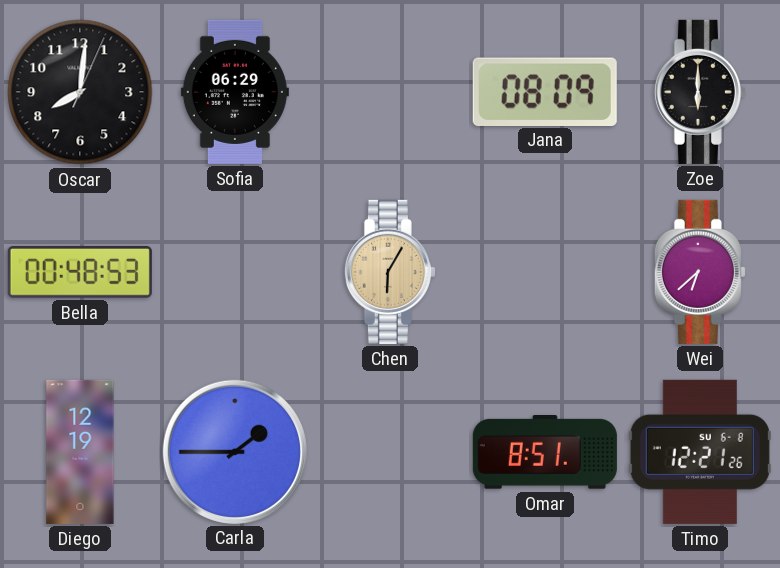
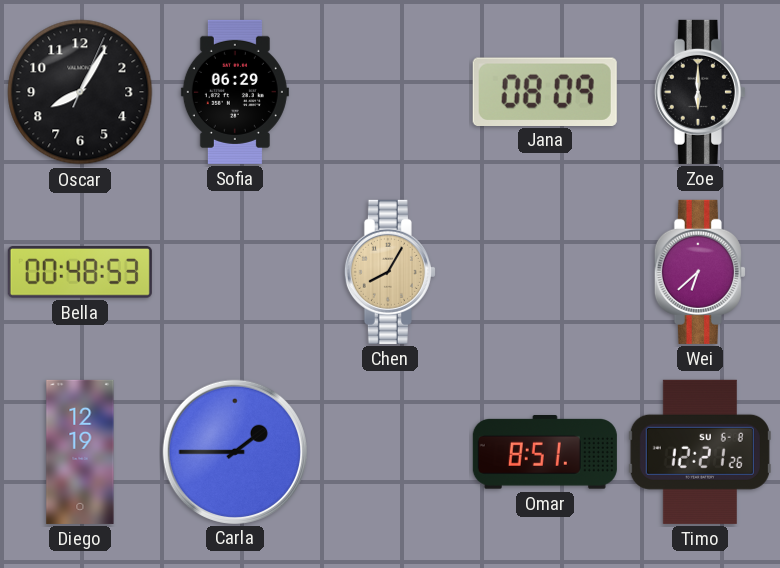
Oscar: 8:01 -> 8:05 (80, 92)
Chen: 6:05 -> 8:05 (390, 272)
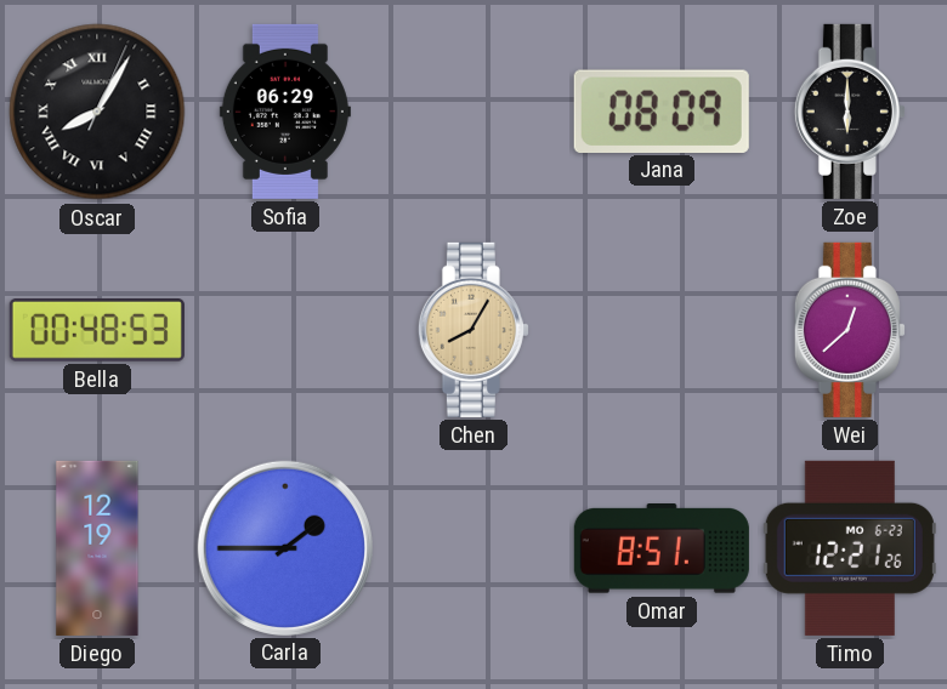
Oscar numerals: Arabic -> Roman (97, 112)
Wei: 6:38 -> 12:38 (850, 330)
Timo date: SU 6-8 -> MO 6-23 (850, 548)
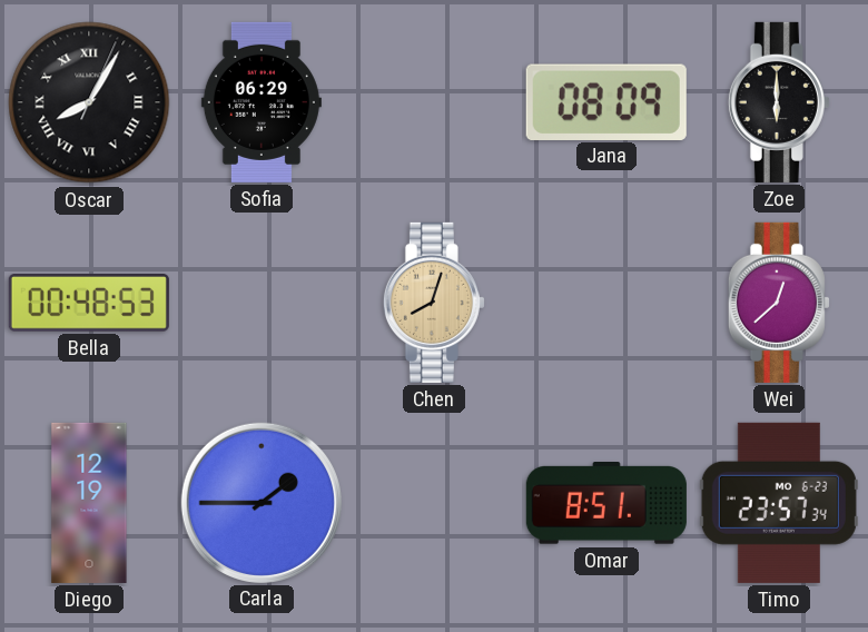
Chen: 8:05 -> 8:03 (434, 303)
Timo: 12:21 -> 23:57 (779, 503)
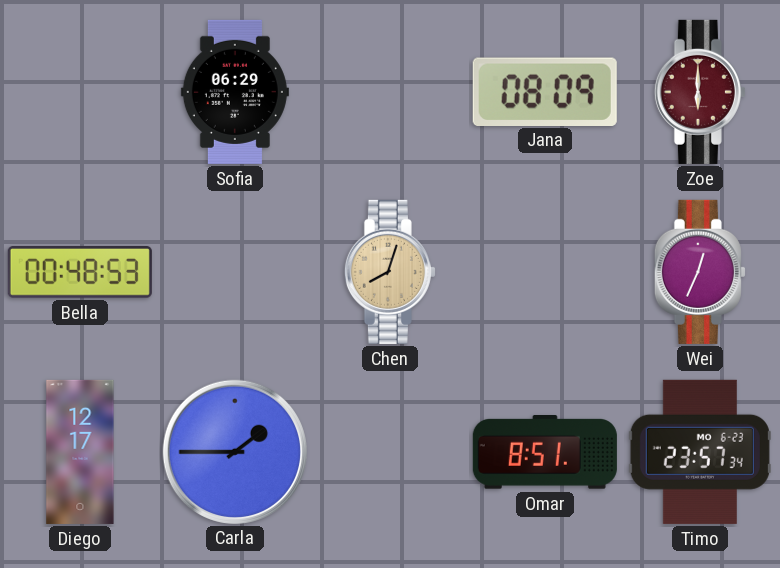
Oscar: 8:05 -> none (89, 102)
Zoe dial: black -> burgundy (700, 92)
Wei: 12:38 -> 12:34 (700, 272)
Diego: 12:19 -> 12:17 (80, 452)
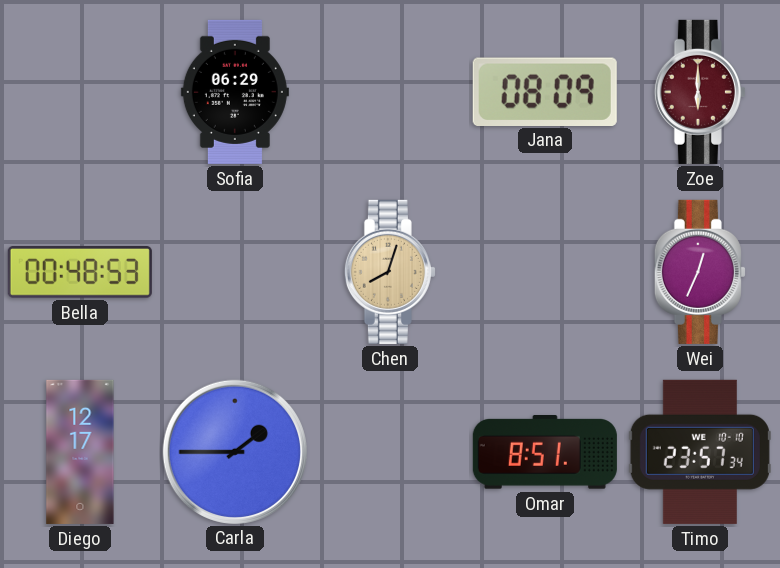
Timo date: MO 6-23 -> WE 10-10 (700, 452)
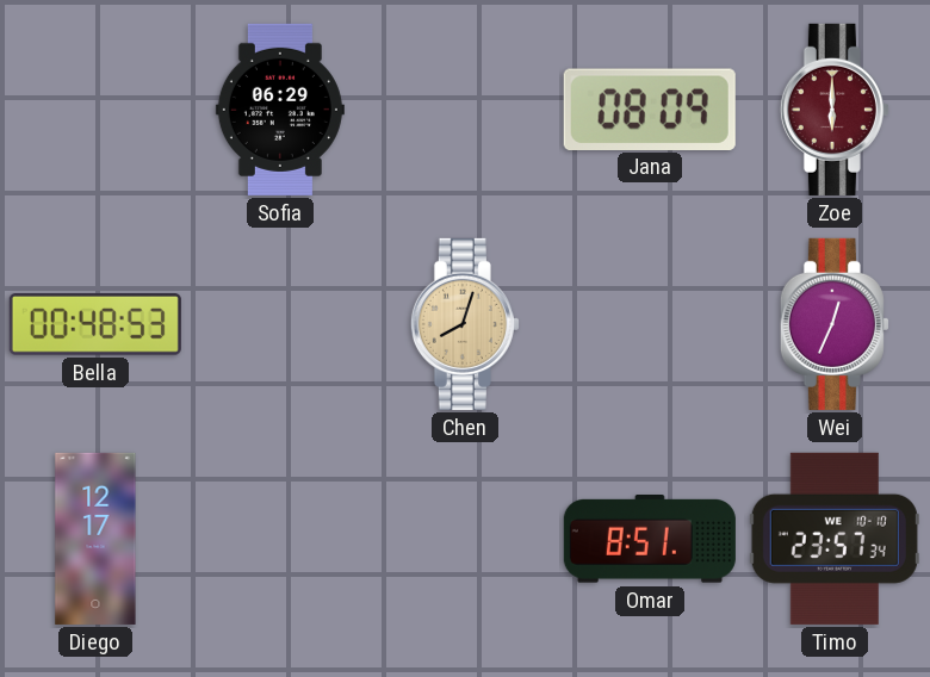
Carla: 1:45 -> none (234, 451)
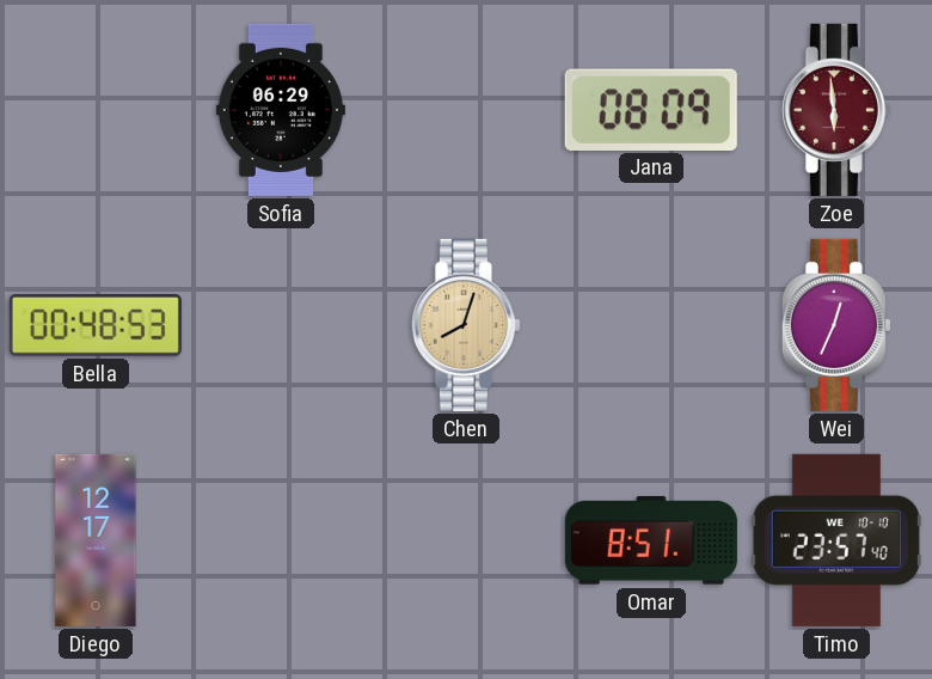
Zoe: 6:00 -> 5:59 (836, 110)
Timo: 23:57:34 -> 23:57:40 (836, 540)
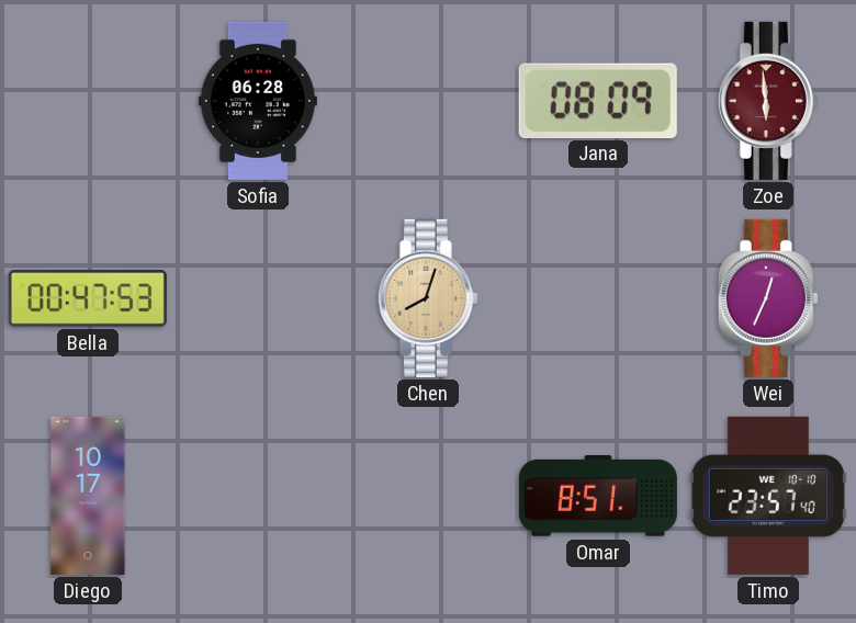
Sofia: 06:29 -> 06:28 (258, 101)
Bella: 00:48 -> 00:47 (88, 299)
Diego: 12:17 -> 10:17 (88, 496)
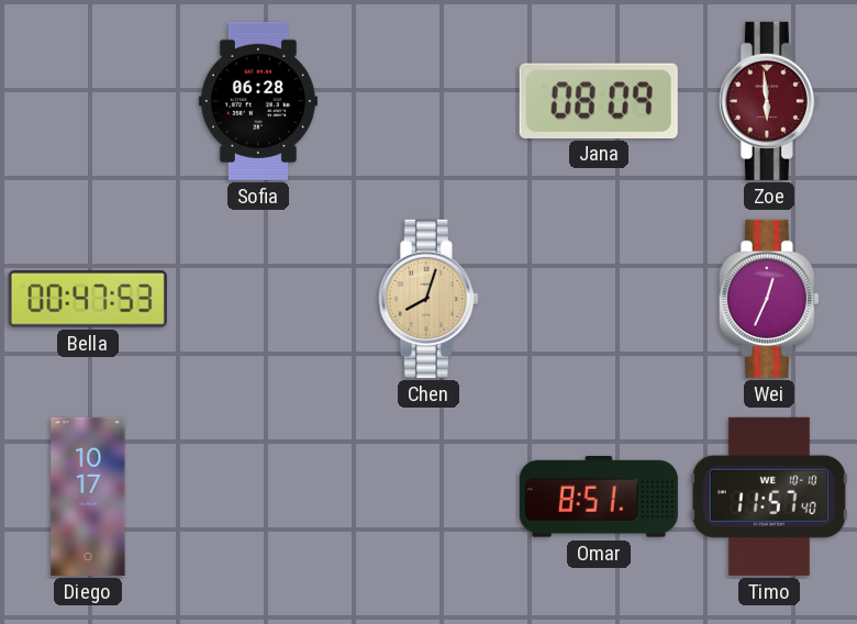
Timo: 23:57 -> 11:57 (769, 497)
